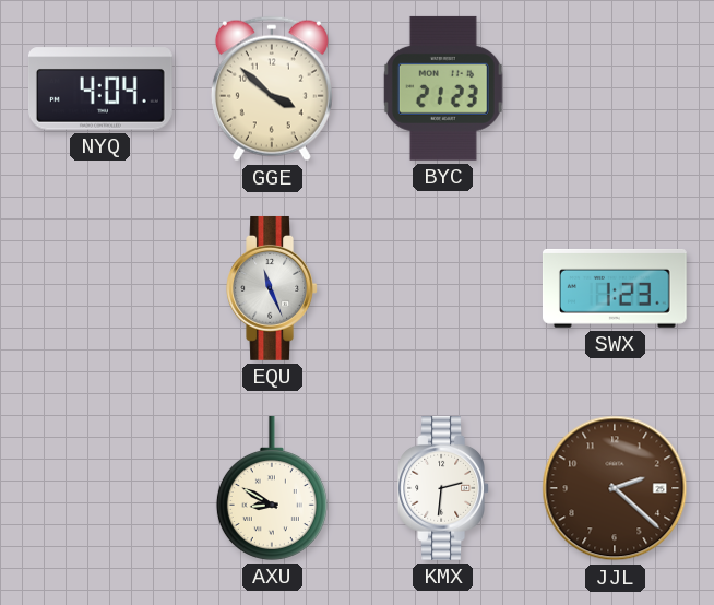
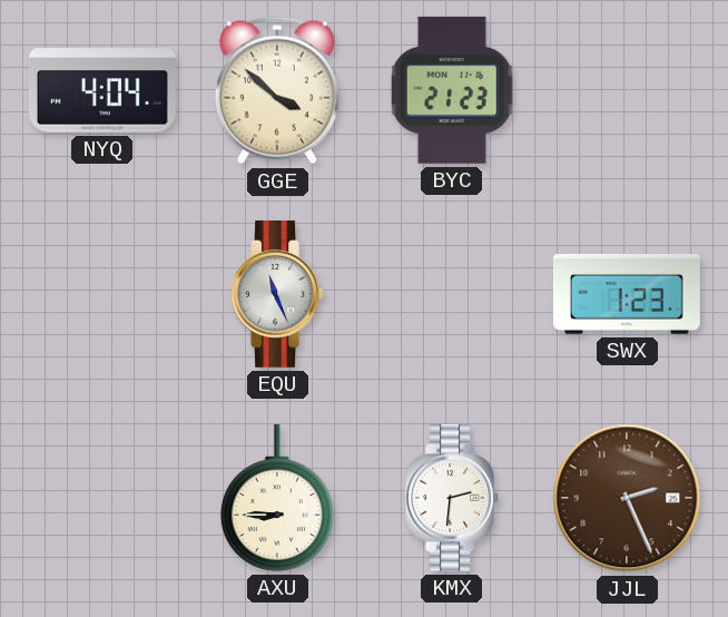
AXU: 8:50 -> 8:45 (277, 498)
JJL: 2:22 -> 2:26 (627, 498)
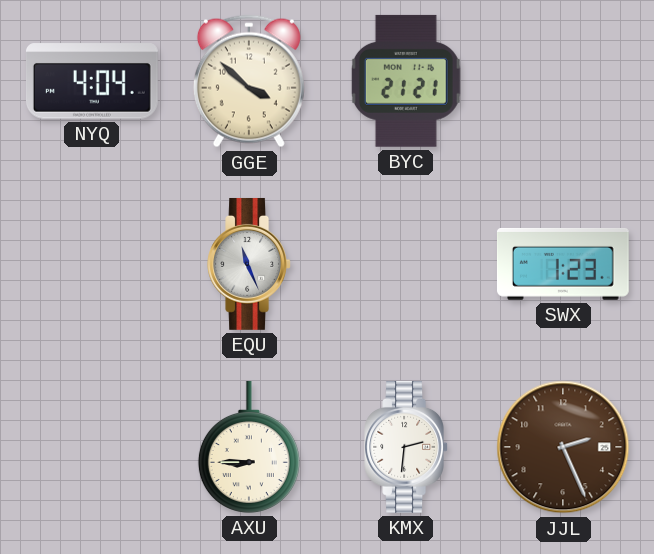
BYC: 21:23 -> 21:21 (406, 81)
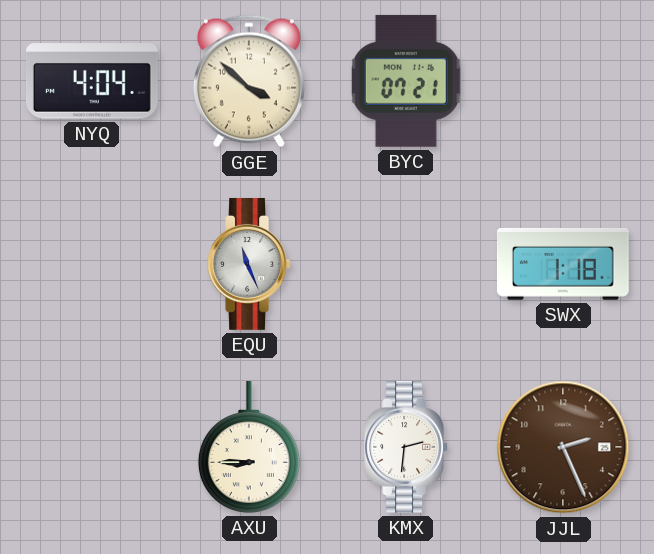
BYC: 21:21 -> 07:21 (406, 81)
SWX: 1:23 -> 1:18 (563, 264)
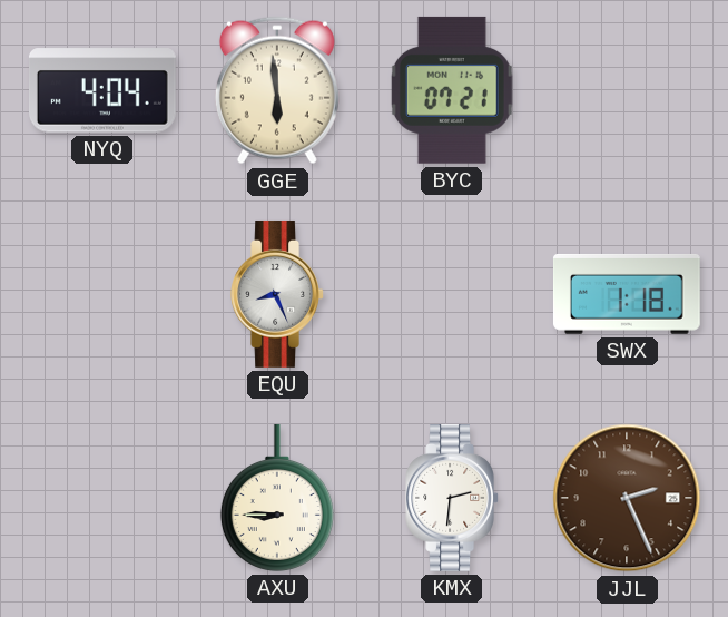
GGE: 3:52 -> 5:59 (277, 90)
EQU: 11:26 -> 8:26 (277, 294)
